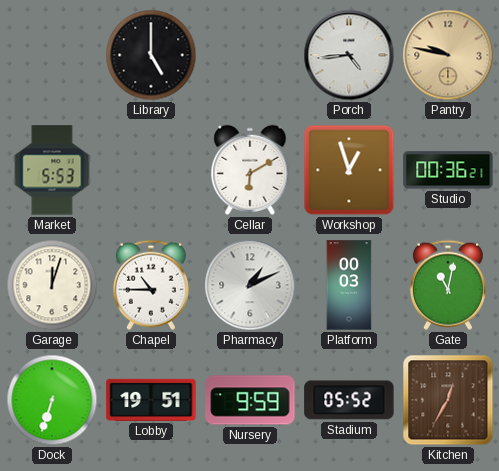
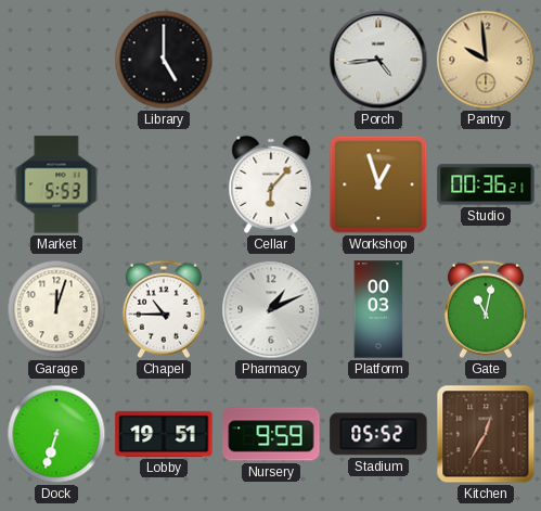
Pantry: 9:47 -> 9:59 (486, 60)
Cellar: 6:10 -> 6:07 (271, 184)
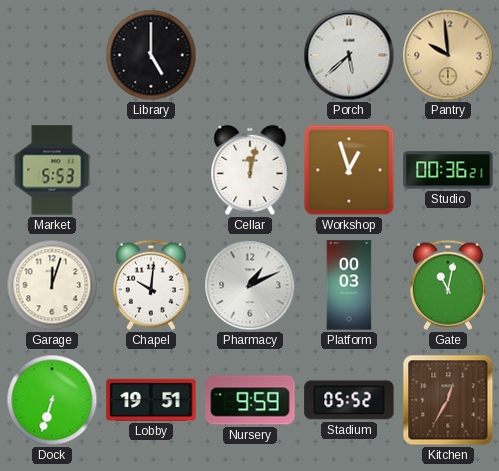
Porch: 4:44 -> 5:38 (349, 55)
Cellar: 6:07 -> 12:02 (250, 170)
Chapel: 10:45 -> 10:01 (151, 285)
